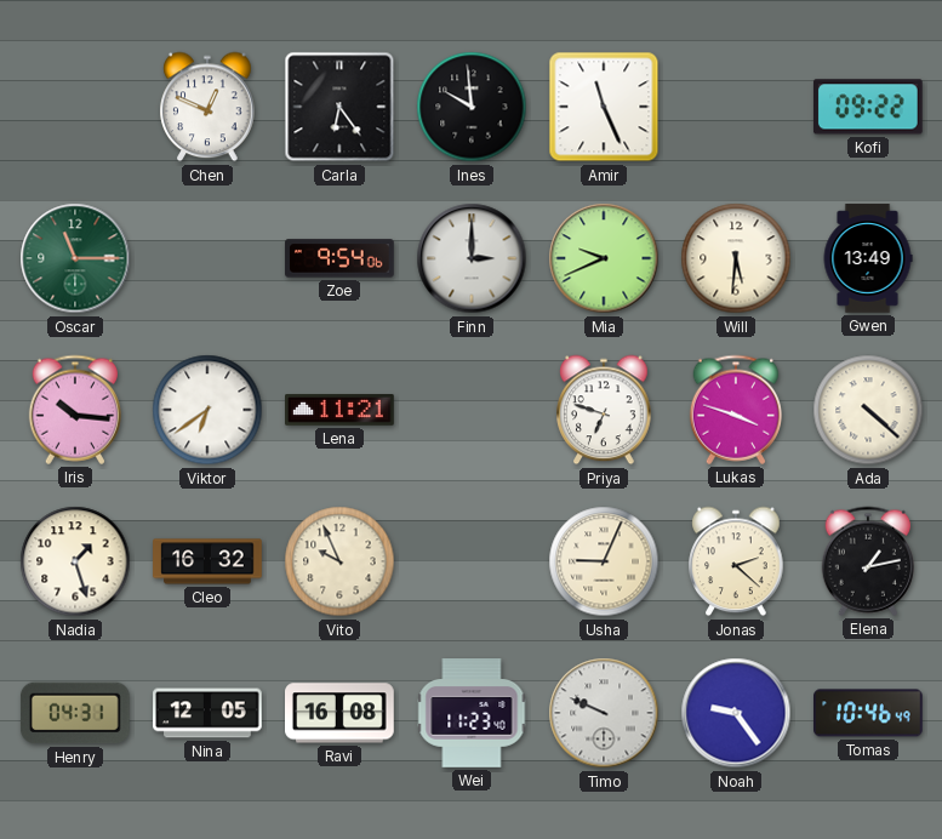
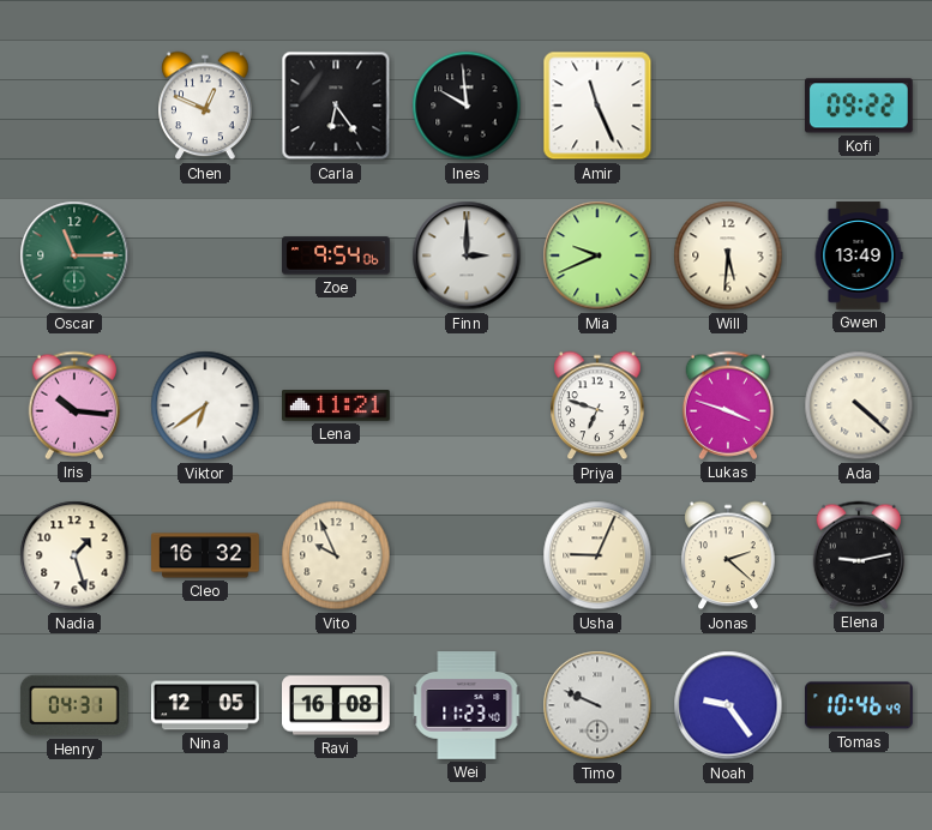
Elena: 1:13 -> 9:13 (858, 555)
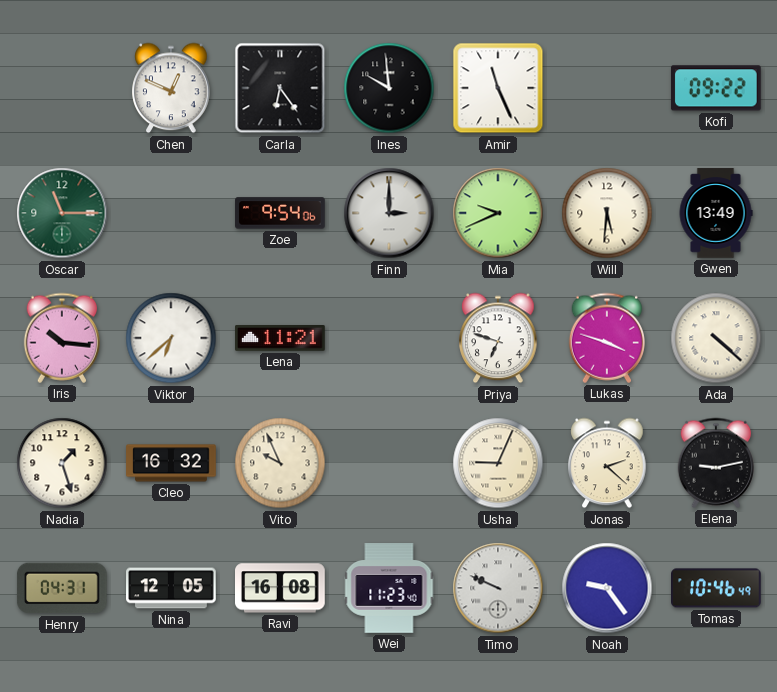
Viktor: 6:39 -> 6:38 (171, 338)
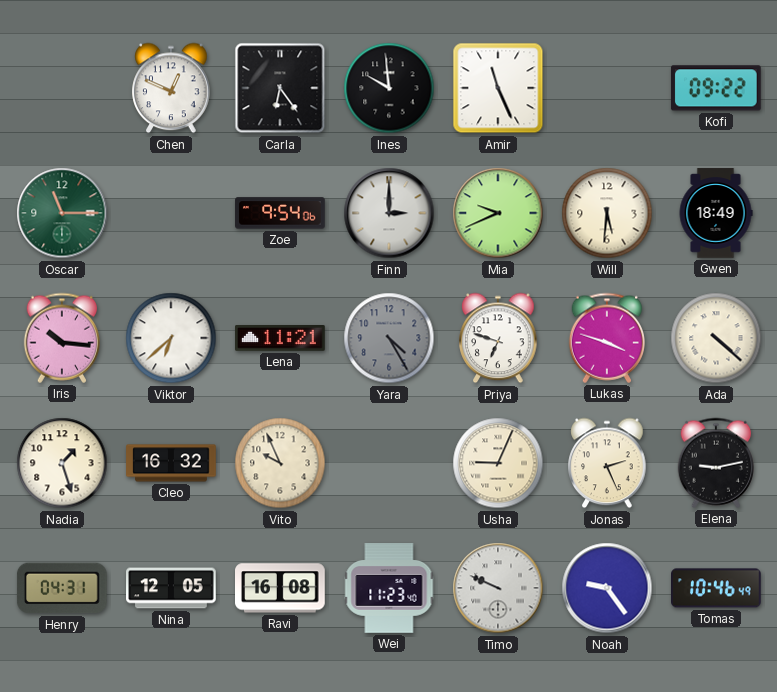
Gwen: 13:49 -> 18:49 (716, 213)
Yara: none -> 4:25 (389, 338)
Jonas: 2:22 -> 2:26 (607, 463)
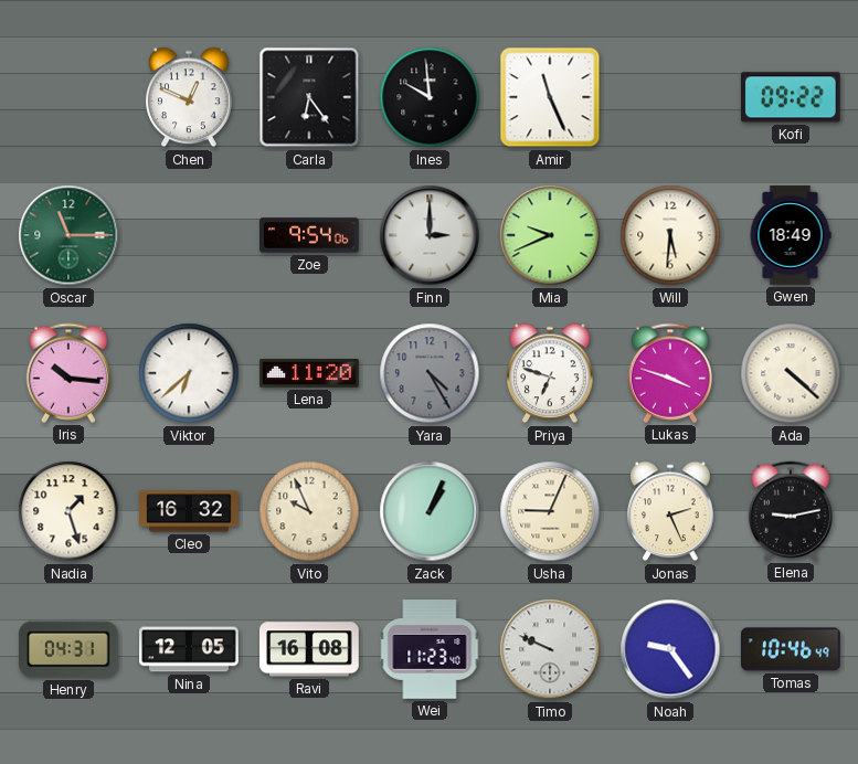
Lena: 11:21 -> 11:20 (309, 374)
Zack: none -> 1:04 (430, 511)
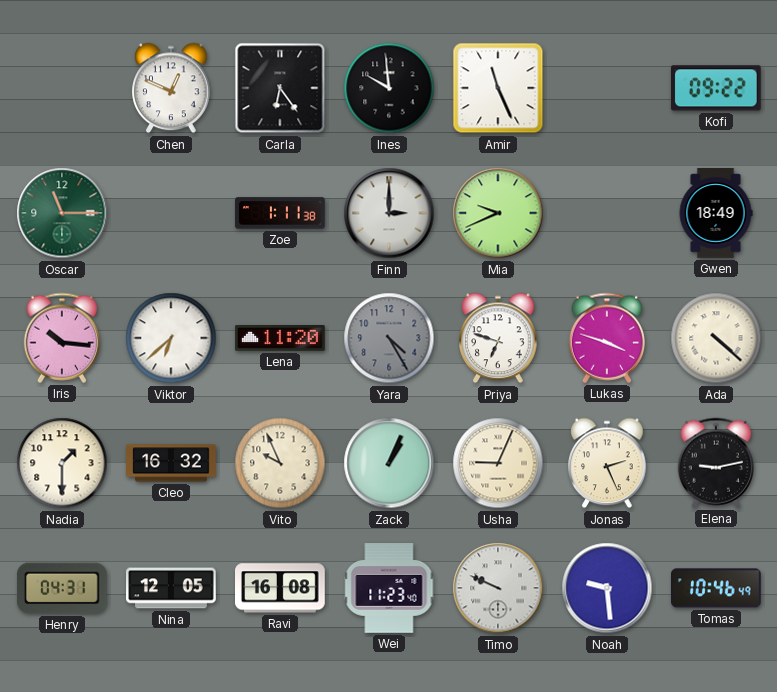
Zoe: 9:54 -> 1:11 (280, 213)
Will: 5:31 -> none (670, 235)
Nadia: 1:27 -> 1:30 (62, 463)
Noah: 9:24 -> 9:29 (607, 588)
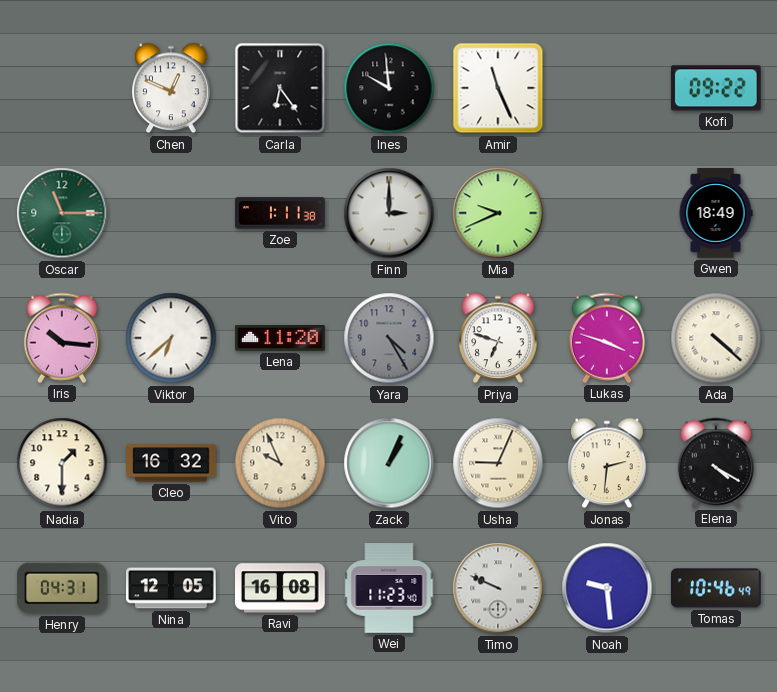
Jonas: 2:26 -> 2:31 (607, 463)
Elena: 9:13 -> 4:20 (715, 463)
